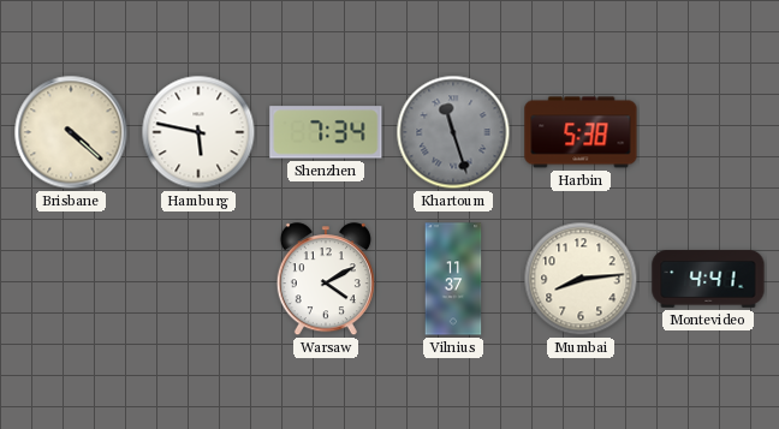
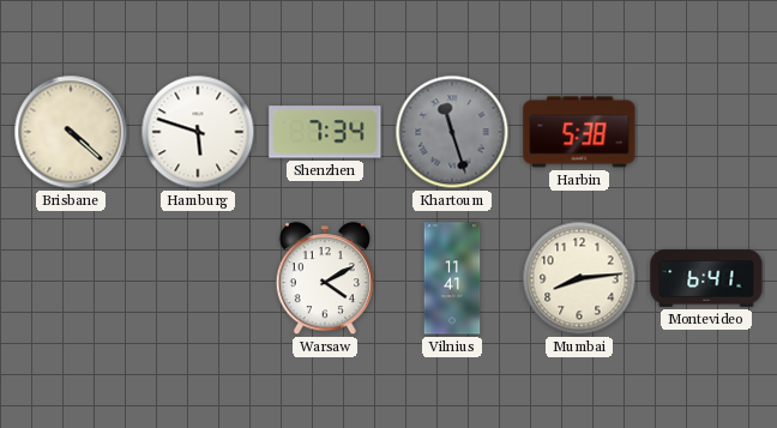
Hamburg: 5:47 -> 5:48 (198, 132)
Vilnius: 11:37 -> 11:41 (452, 278)
Montevideo: 4:41 -> 6:41 (706, 278)
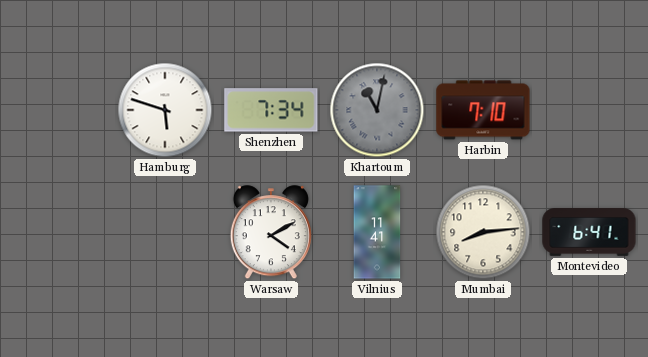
Brisbane: 4:22 -> none (71, 132)
Khartoum: 11:27 -> 11:02 (377, 110)
Harbin: 5:38 -> 7:10 (483, 110)
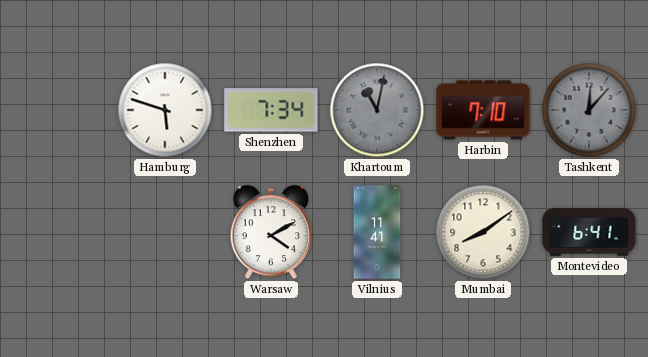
Tashkent: none -> 12:07 (589, 110)
Mumbai: 8:14 -> 8:09 (483, 232)
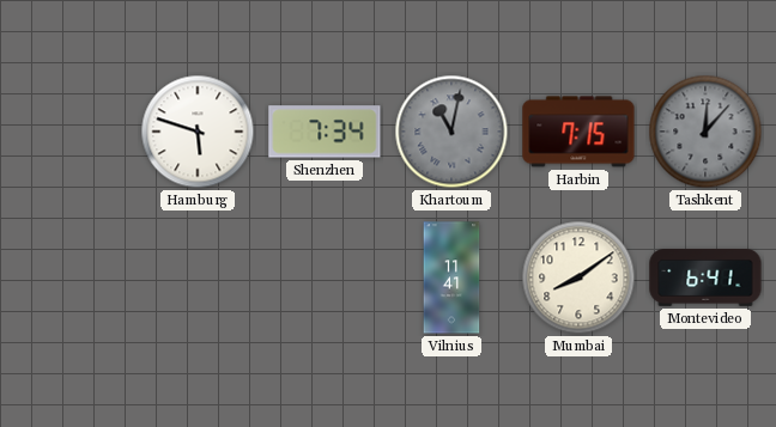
Harbin: 7:10 -> 7:15 (578, 132)
Warsaw: 4:10 -> none (271, 233)
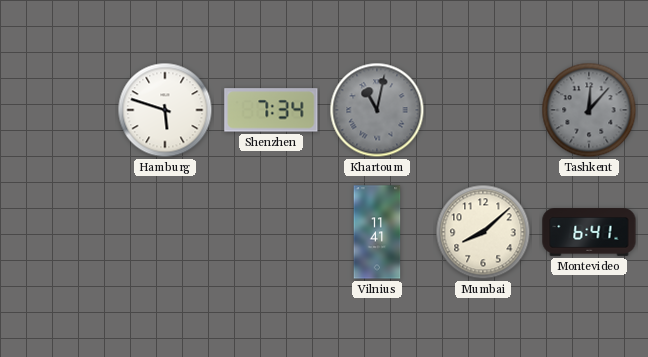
Harbin: 7:15 -> none (578, 132)
Mumbai: 8:09 -> 8:08 (483, 232)
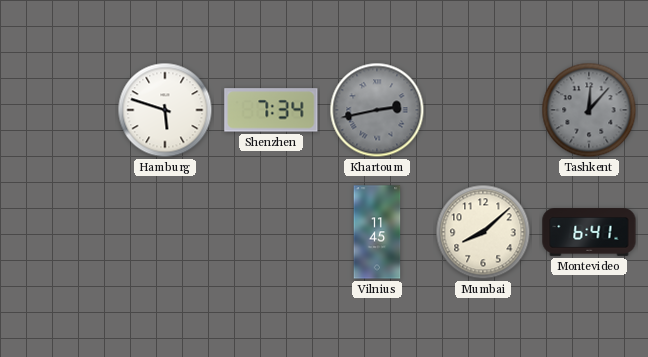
Khartoum: 11:02 -> 2:43 (377, 110)
Vilnius: 11:41 -> 11:45 (377, 232)
